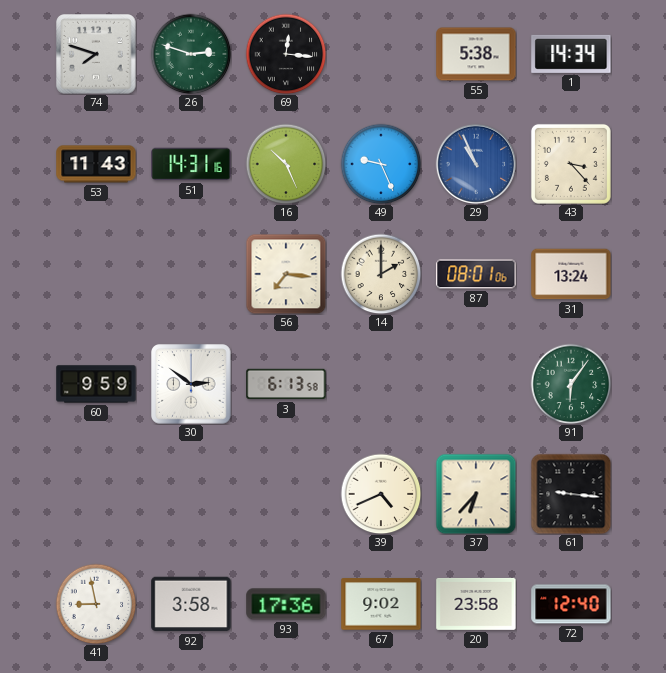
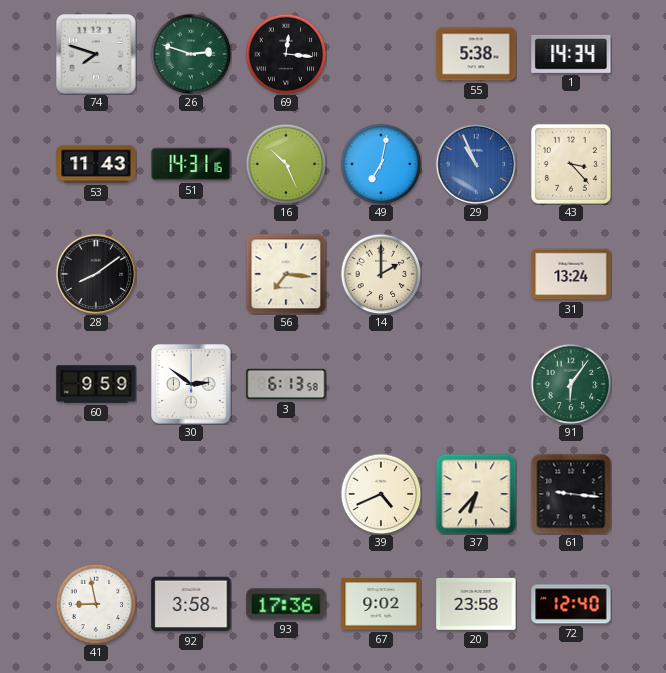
49: 9:26 -> 7:02 (381, 164)
28: none -> 8:09 (95, 273)
87: 08:01 -> none (476, 274)
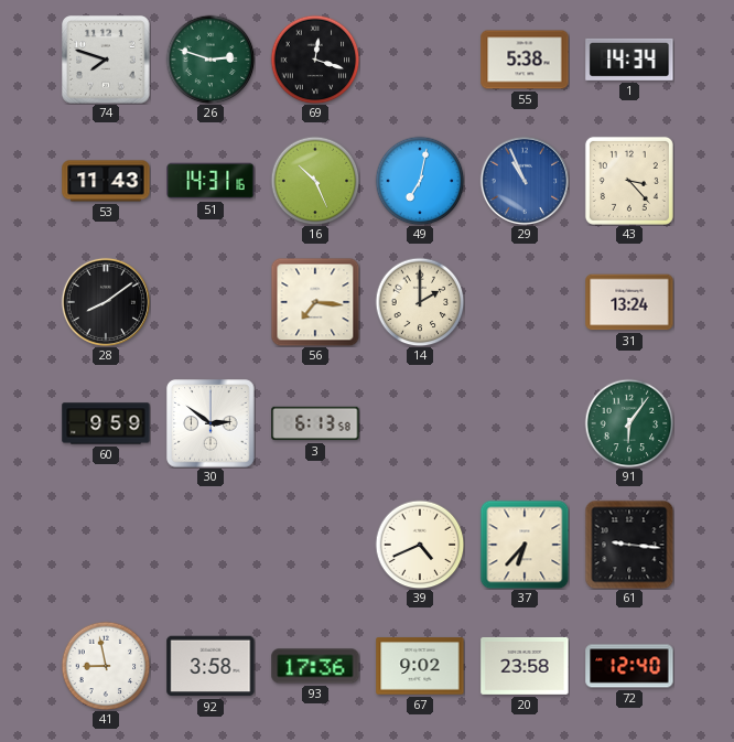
69: 12:16 -> 12:18 (315, 60)
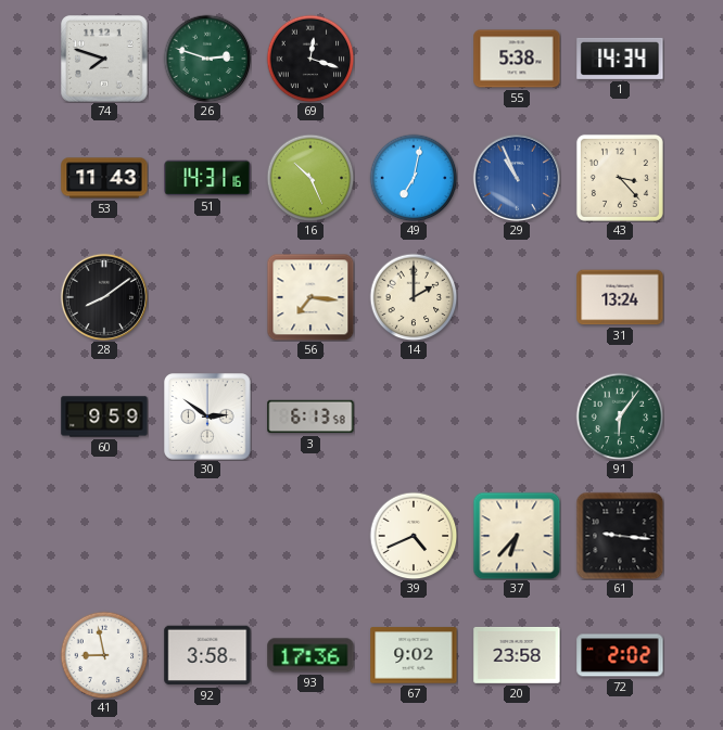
72: 12:40 -> 2:02 (620, 655)
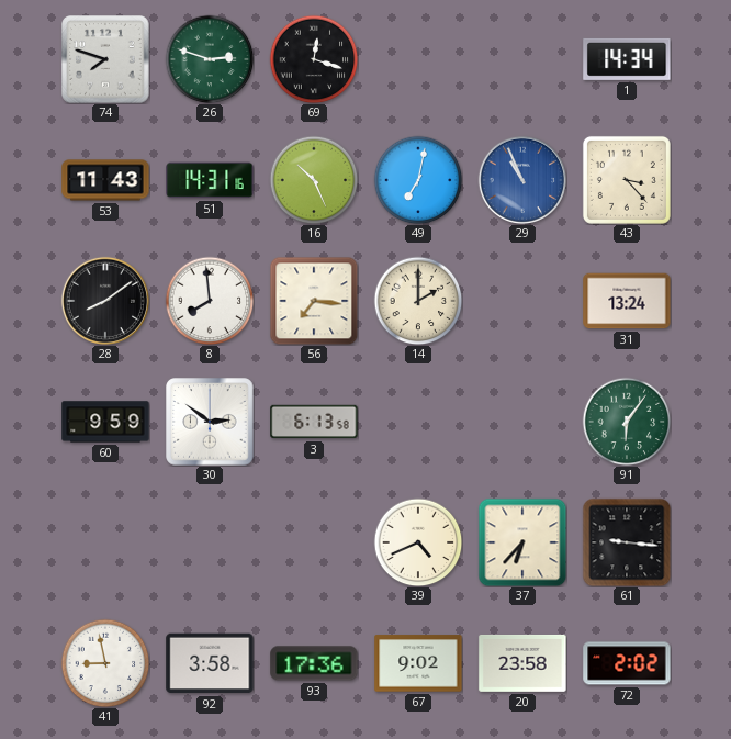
55: 5:38 -> none (517, 59)
8: none -> 7:59 (210, 301)
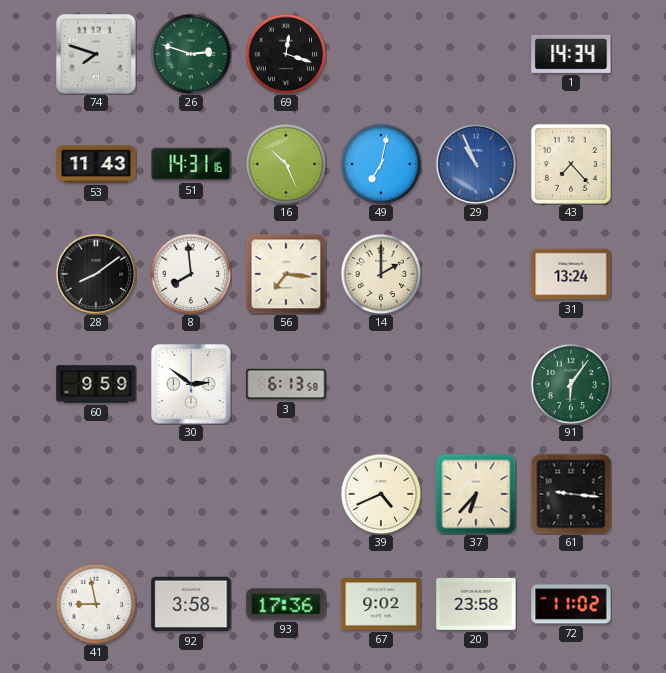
43: 3:23 -> 7:23 (571, 164)
72: 2:02 -> 11:02 (571, 604)
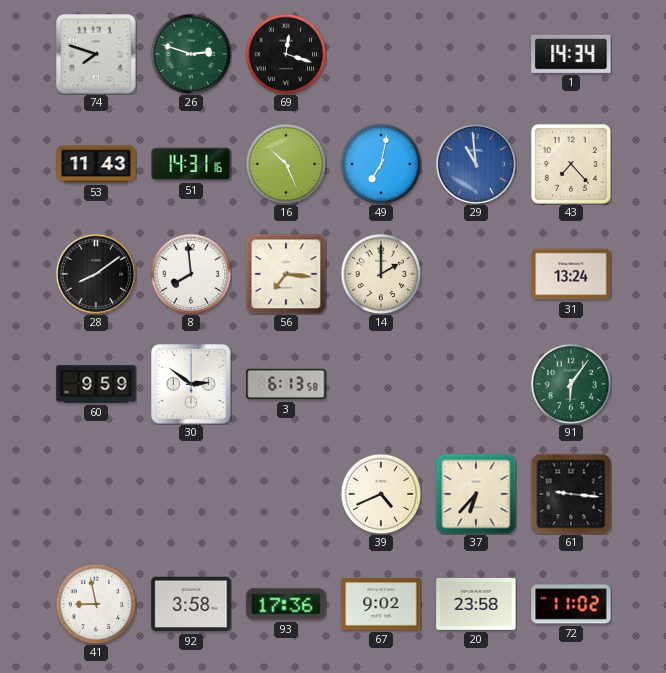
29: 10:56 -> 10:59 (475, 163)
